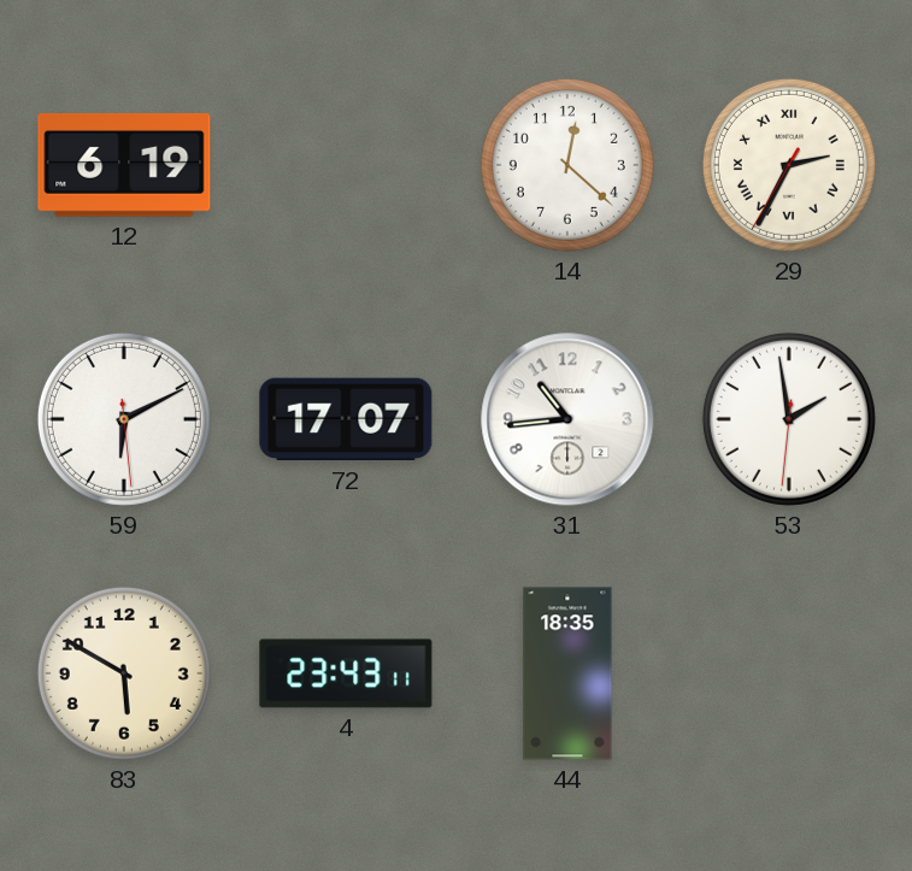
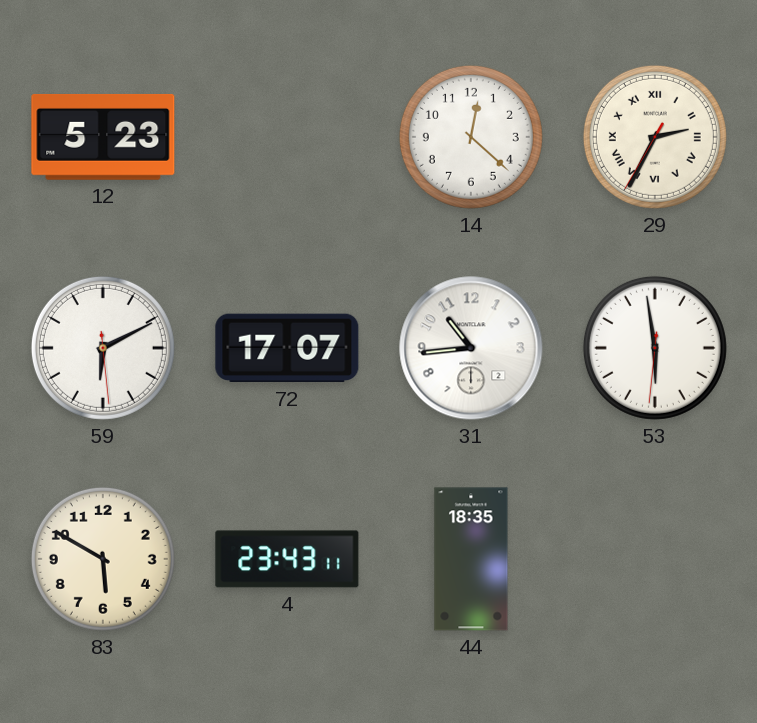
12: 6:19 -> 5:23 (103, 137)
53: 1:58 -> 5:58 (655, 348)
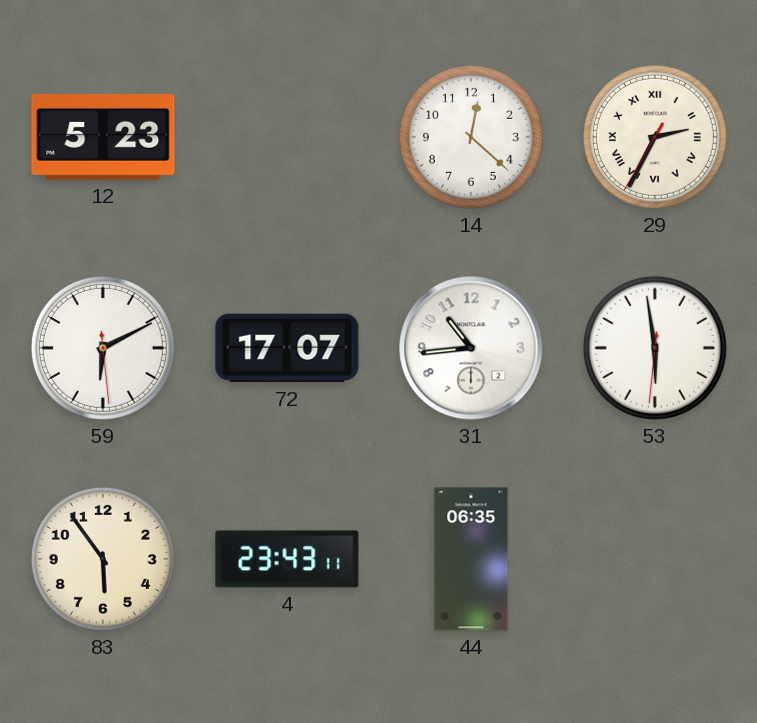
83: 5:50 -> 5:54 (103, 559)
44: 18:35 -> 06:35 (471, 559)
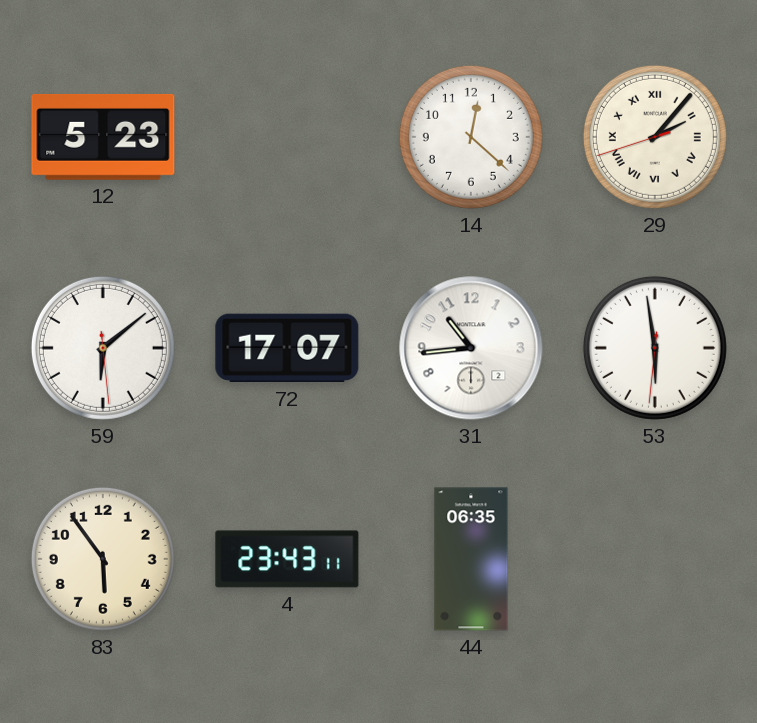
29: 2:34 -> 2:06 (655, 137)
59: 6:10 -> 6:08 (103, 348)
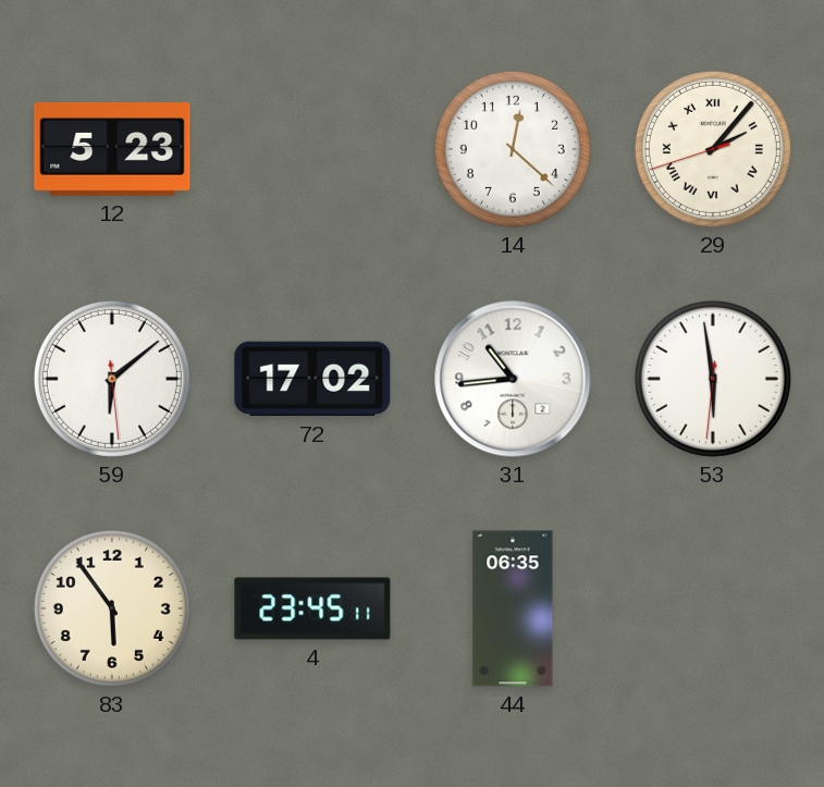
72: 17:07 -> 17:02 (312, 379)
4: 23:43 -> 23:45 (312, 608)
